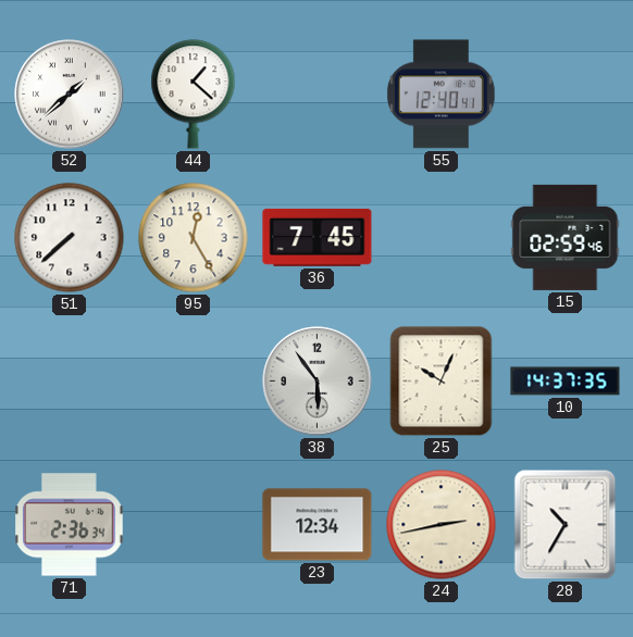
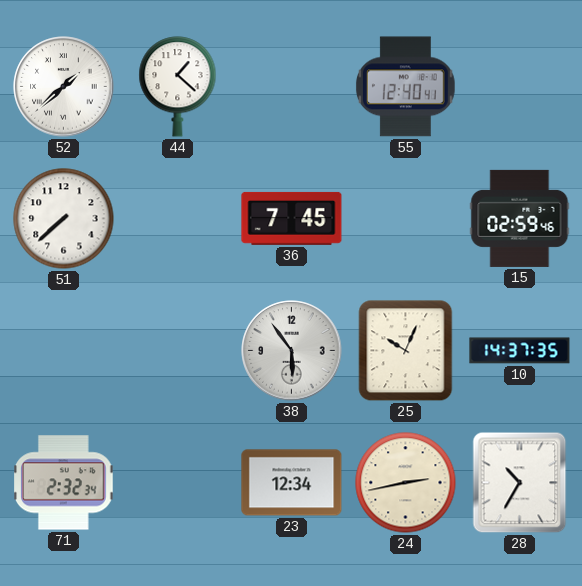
95: 12:25 -> none (194, 238)
71: 2:36 -> 2:32 (64, 483)
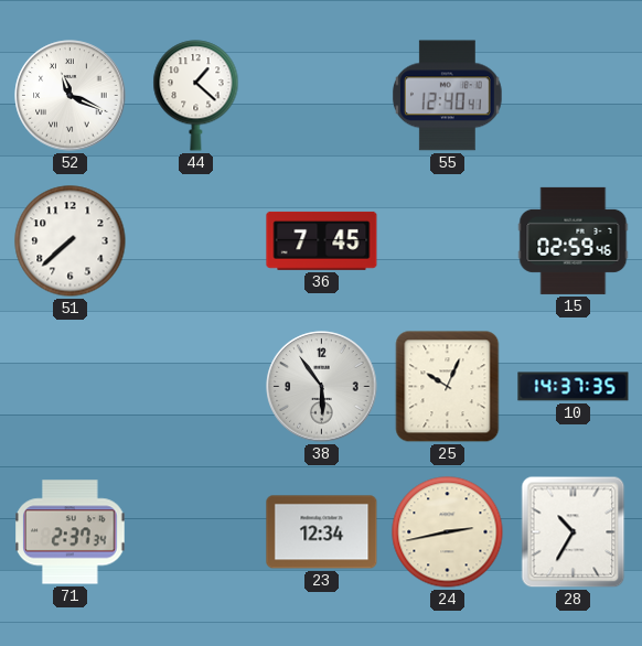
52: 1:38 -> 11:19 (71, 96)
71: 2:32 -> 2:37 (71, 532)
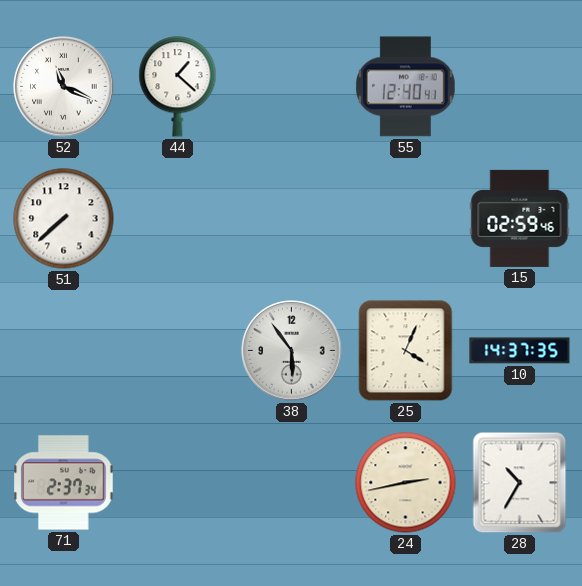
36: 7:45 -> none (322, 240)
25: 10:04 -> 4:04 (406, 351)
23: 12:34 -> none (322, 532)
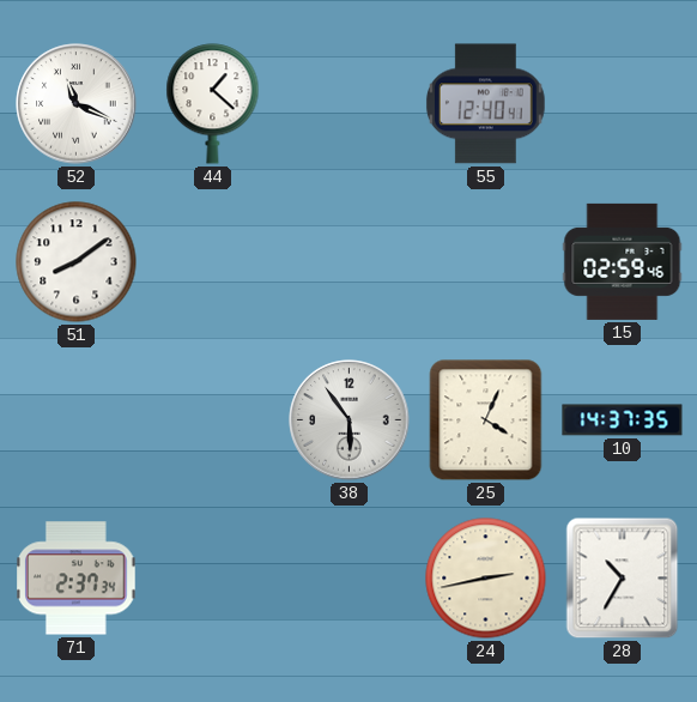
51: 7:38 -> 8:09 (77, 262)
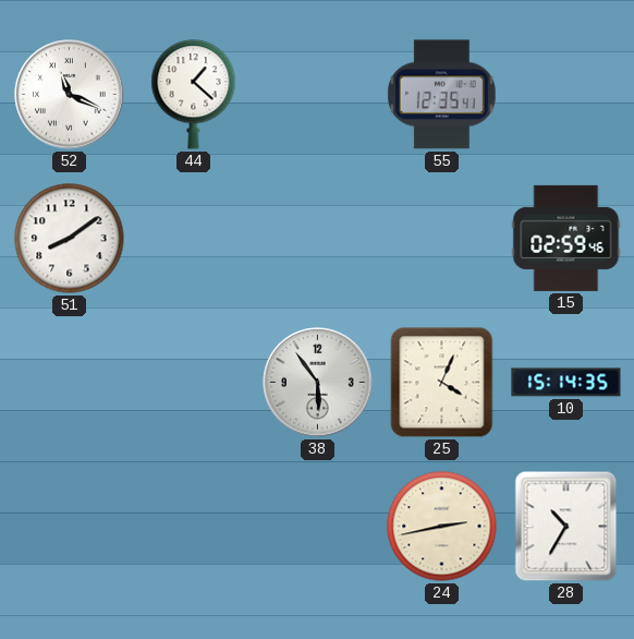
55: 12:40 -> 12:35 (441, 95)
10: 14:37 -> 15:14 (566, 383)
71: 2:37 -> none (77, 579)
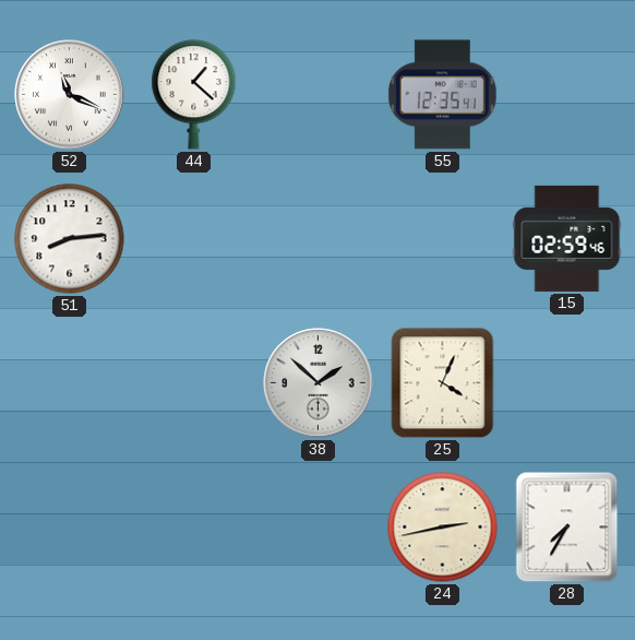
51: 8:09 -> 8:14 (70, 239)
38: 5:54 -> 1:52 (319, 383)
10: 15:14 -> none (566, 383)
28: 10:35 -> 7:35 (567, 528)
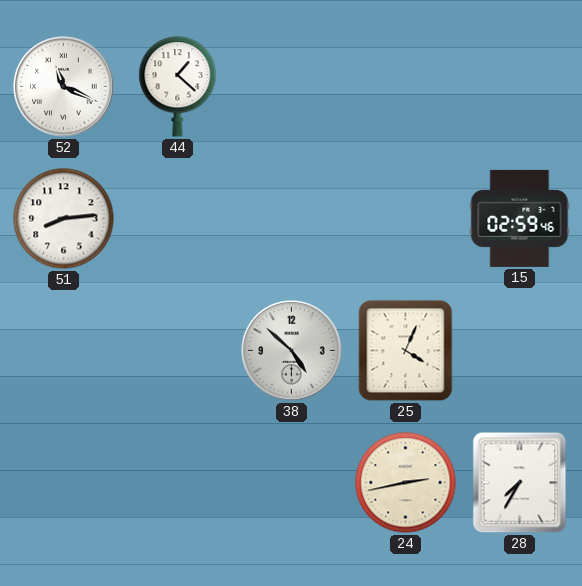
55: 12:35 -> none (442, 95)
38: 1:52 -> 4:52 (292, 351)
